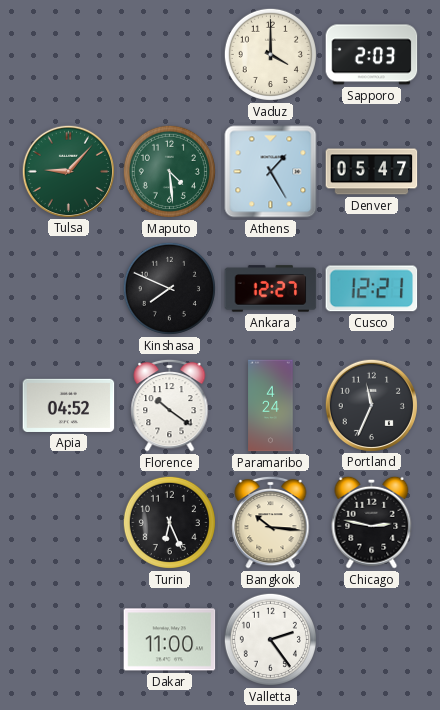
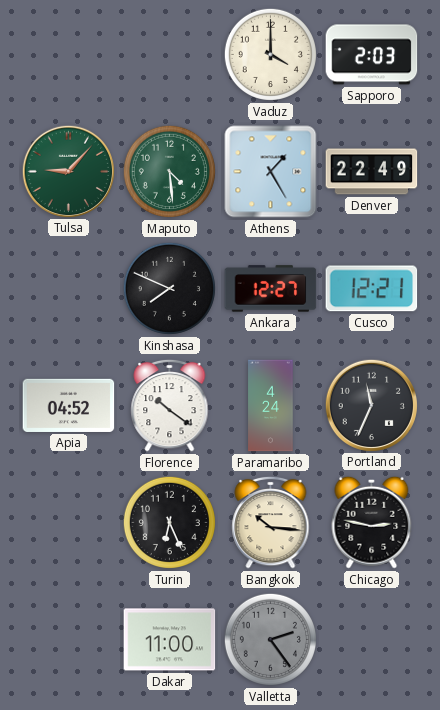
Denver: 05:47 -> 22:49 (372, 172)
Valletta dial: white -> grey (270, 639)
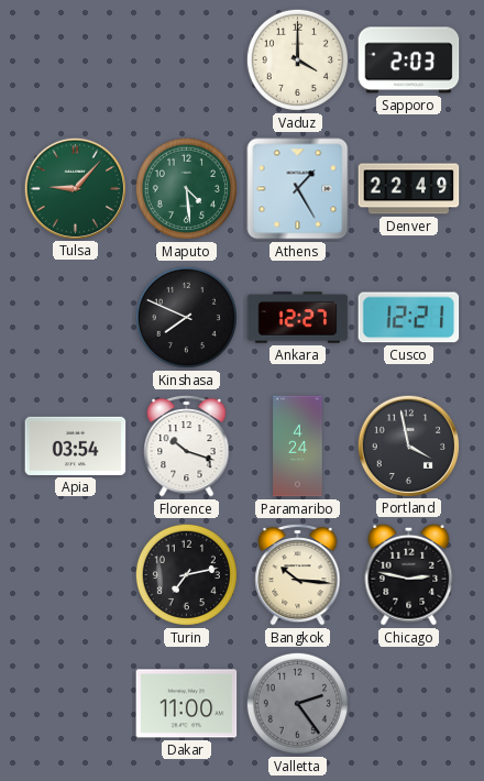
Apia: 04:52 -> 03:54 (76, 446)
Florence: 10:21 -> 10:18 (187, 446)
Portland: 11:34 -> 3:58 (408, 446)
Turin: 6:26 -> 7:13 (186, 574)
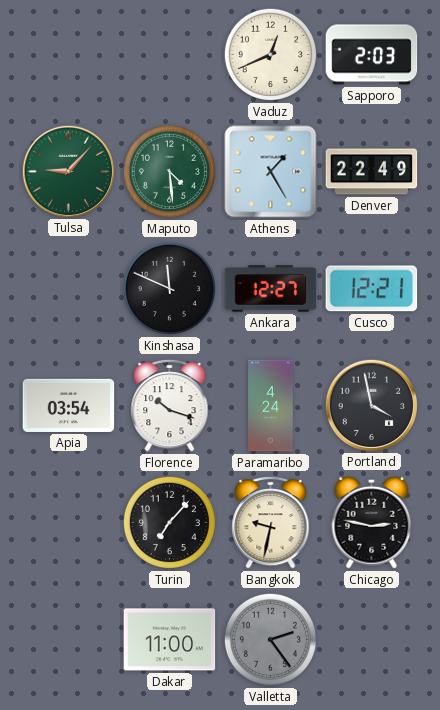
Vaduz: 4:00 -> 12:41 (270, 54)
Kinshasa: 7:49 -> 11:49 (169, 288)
Turin: 7:13 -> 7:07 (169, 522)
Bangkok: 10:16 -> 9:32 (271, 522)
